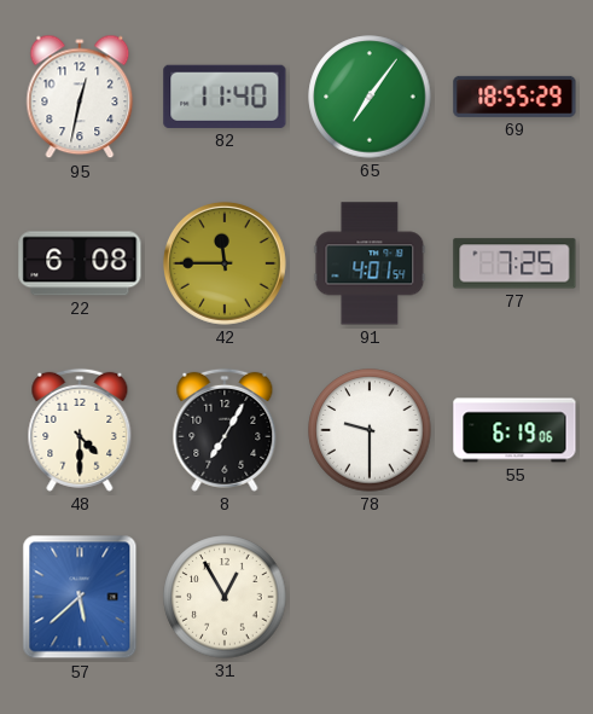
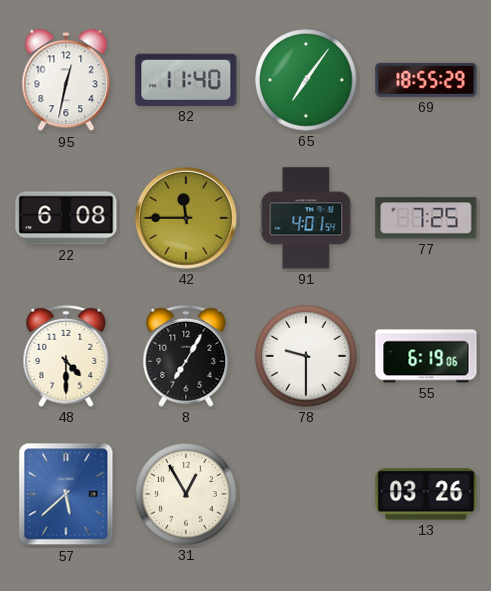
13: none -> 03:26 (426, 494)
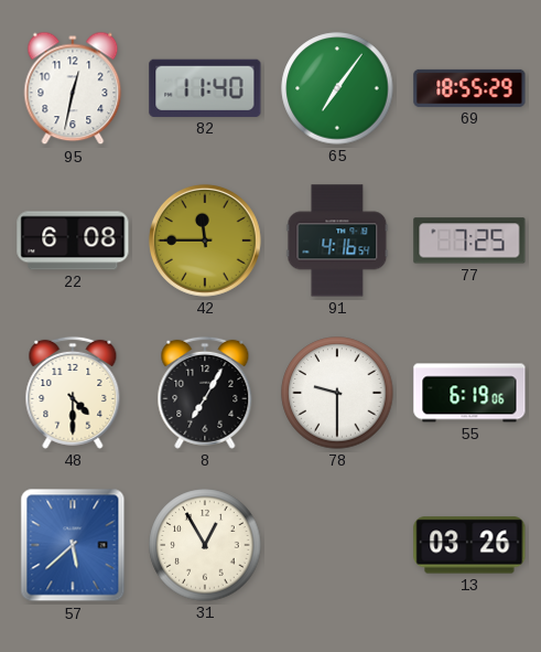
91: 4:01 -> 4:16 (337, 241)
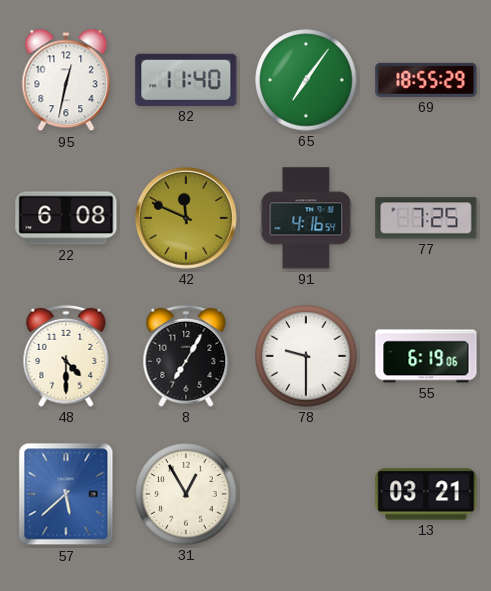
42: 11:45 -> 11:49 (186, 218)
13: 03:26 -> 03:21 (426, 494)
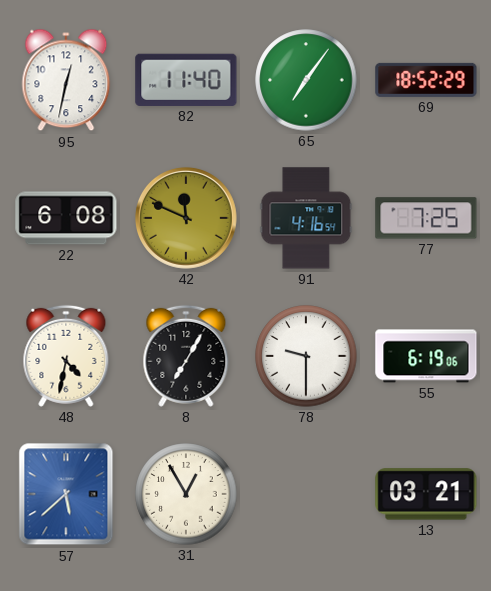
69: 18:55 -> 18:52 (426, 80)
48: 4:30 -> 4:32 (66, 356)
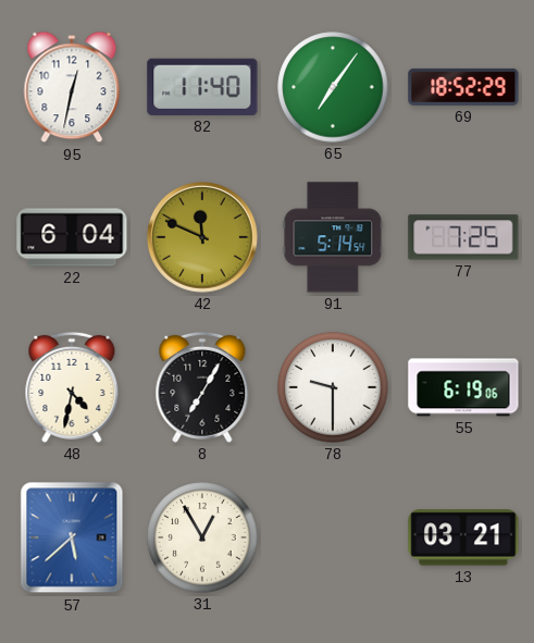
22: 6:08 -> 6:04 (72, 237)
91: 4:16 -> 5:14 (333, 237)
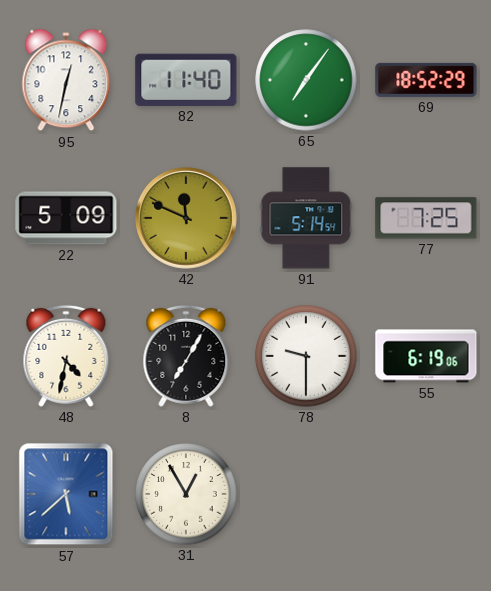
22: 6:04 -> 5:09 (66, 218)
13: 03:21 -> none (463, 537)
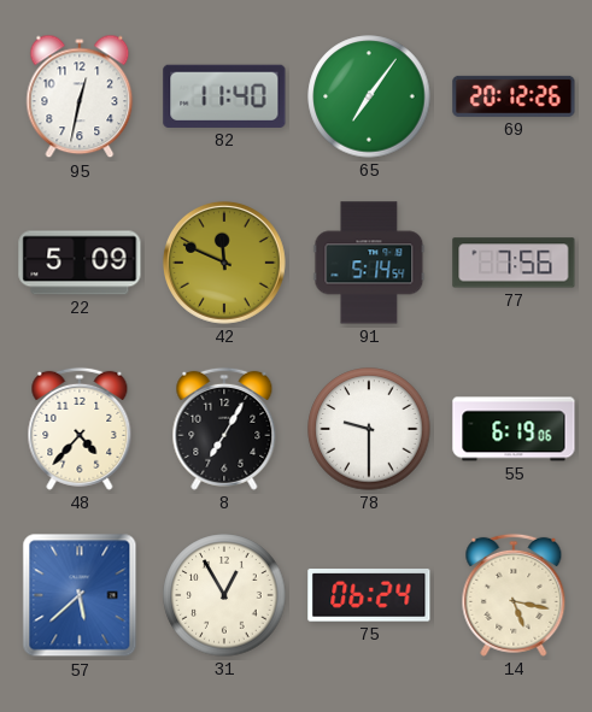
69: 18:52 -> 20:12 (514, 96)
77: 7:25 -> 7:56 (514, 263)
48: 4:32 -> 4:37 (80, 429)
75: none -> 06:24 (369, 596)
14: none -> 5:17 (514, 595)
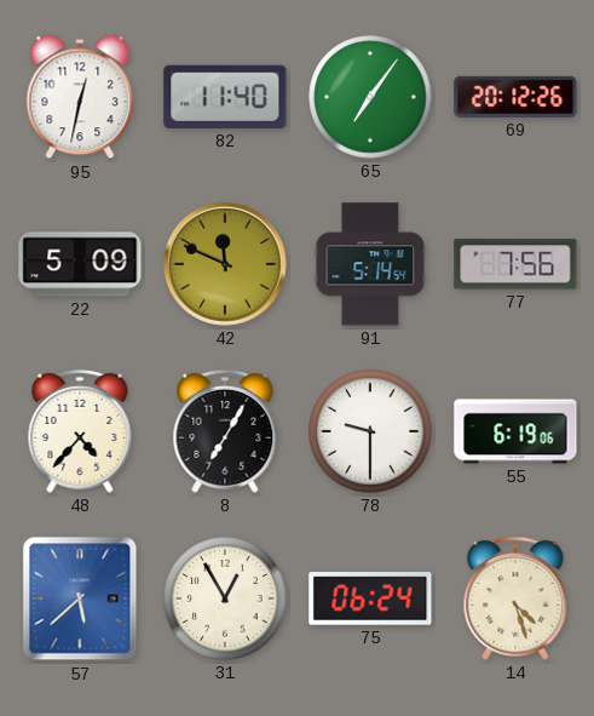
14: 5:17 -> 4:27 (515, 598)
